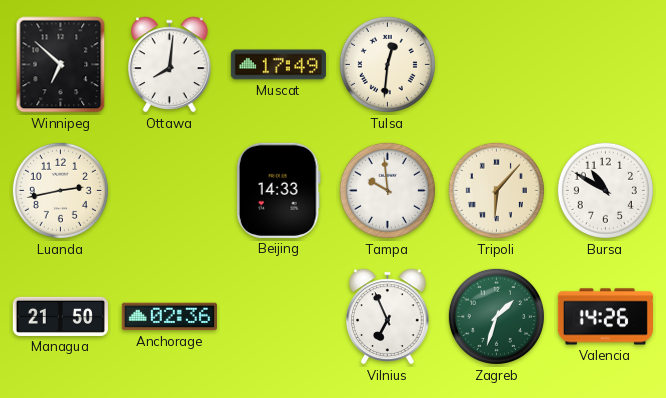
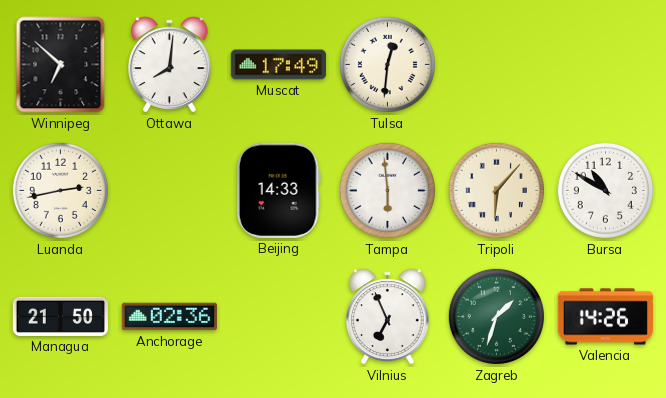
Tampa: 9:59 -> 5:59 (387, 190)
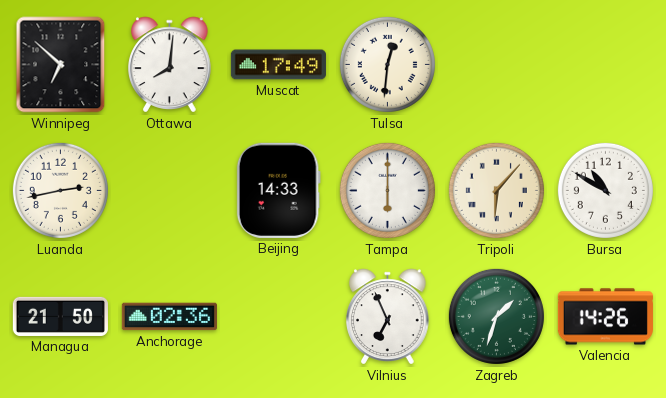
Tampa: 5:59 -> 6:00 (387, 190)
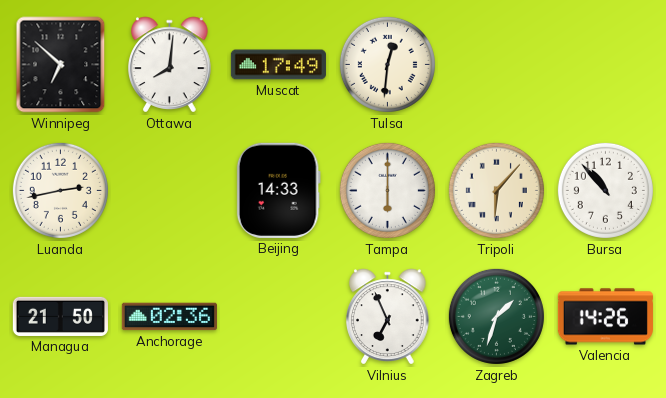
Bursa: 10:50 -> 10:53 (605, 190)
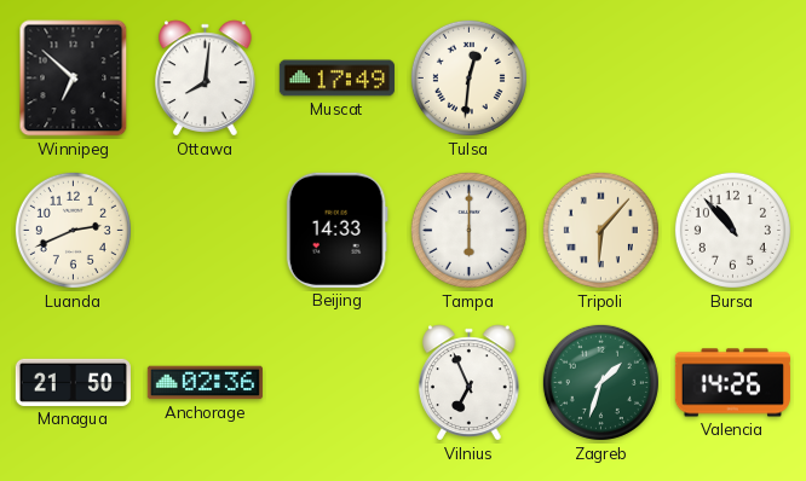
Luanda: 2:43 -> 2:41 (73, 230)
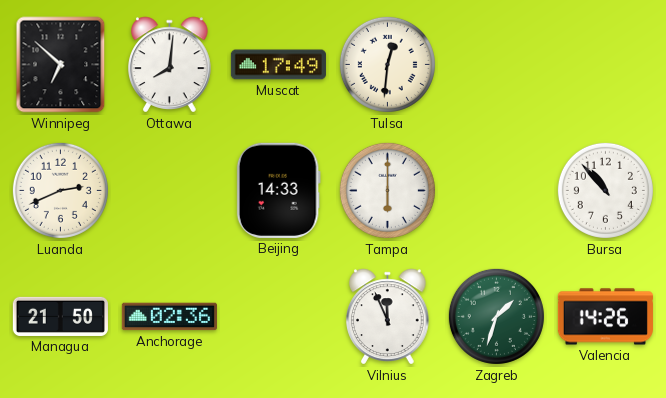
Tripoli: 6:07 -> none (600, 230)
Vilnius: 6:56 -> 11:56 (388, 317)
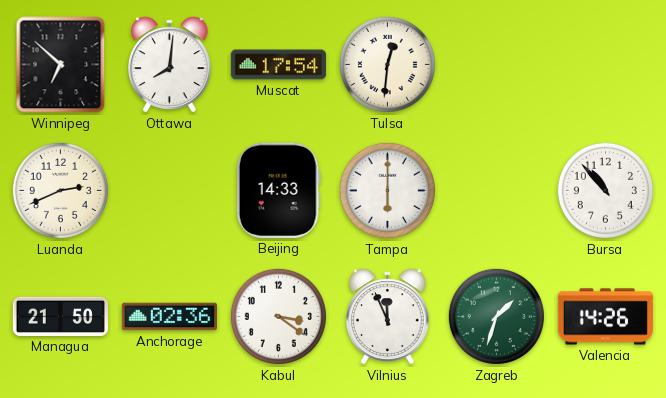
Muscat: 17:49 -> 17:54 (278, 65)
Kabul: none -> 3:21 (278, 316)
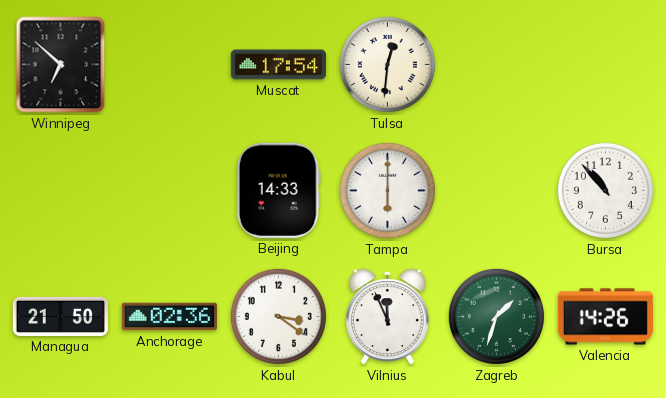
Ottawa: 8:01 -> none (170, 65)
Luanda: 2:41 -> none (60, 190)
